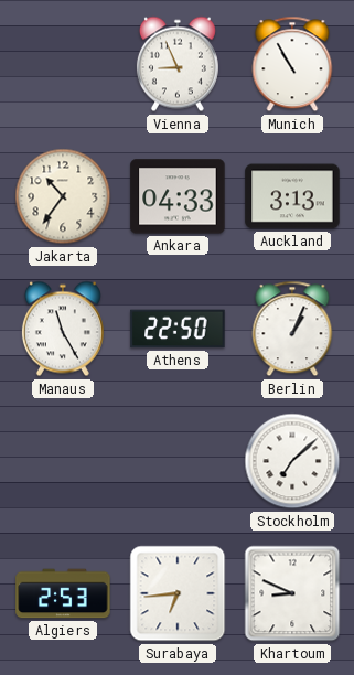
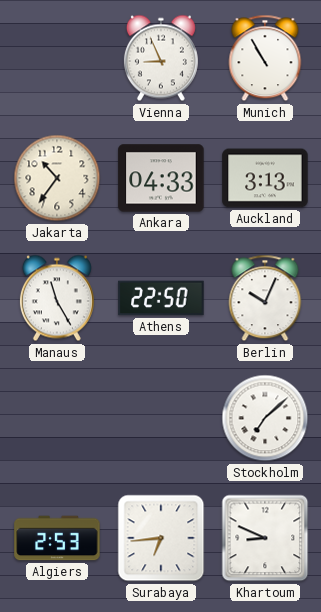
Berlin: 1:04 -> 10:04 (265, 298)
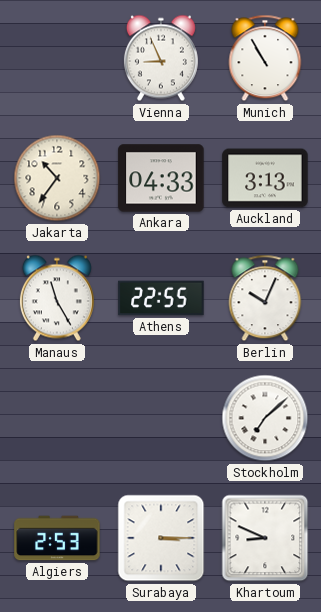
Athens: 22:50 -> 22:55 (161, 298)
Surabaya: 6:44 -> 3:15 (161, 538)
